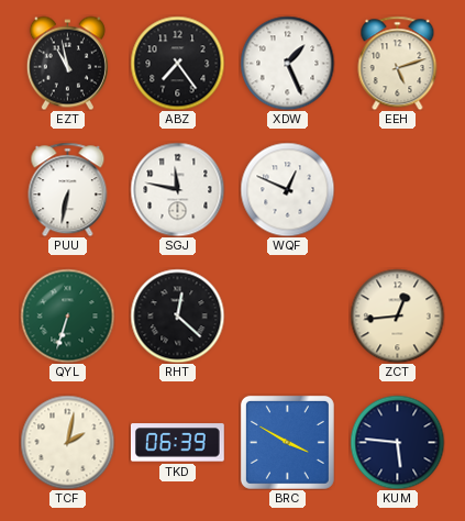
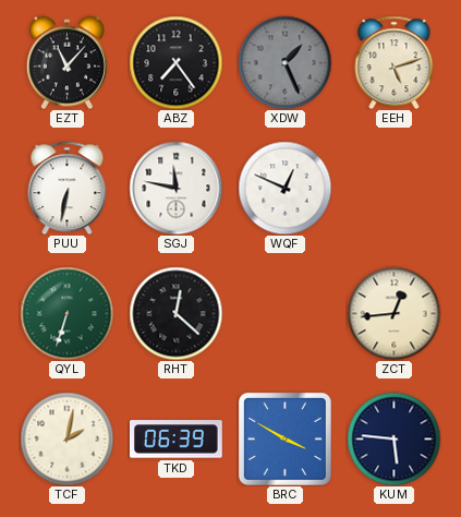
EZT: 10:58 -> 11:07 (66, 62)
XDW dial: white -> grey (284, 62)
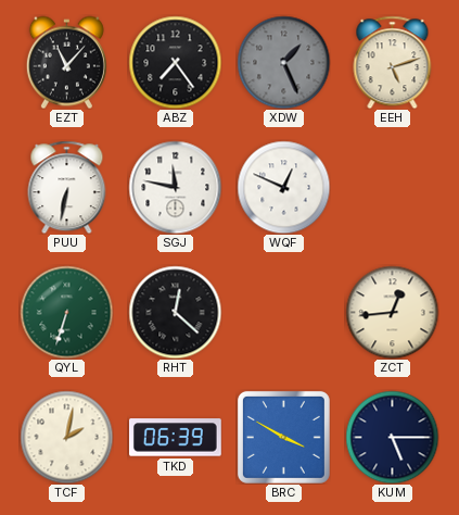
KUM: 5:46 -> 5:15 (392, 437)
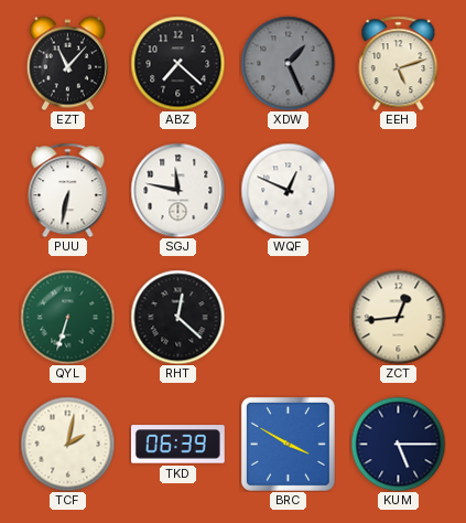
ABZ: 7:24 -> 7:22 (177, 63)
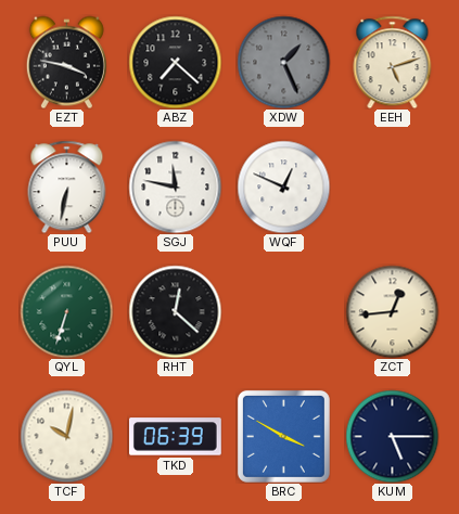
EZT: 11:07 -> 3:47 (66, 62)
TCF: 2:02 -> 10:02 (66, 436)
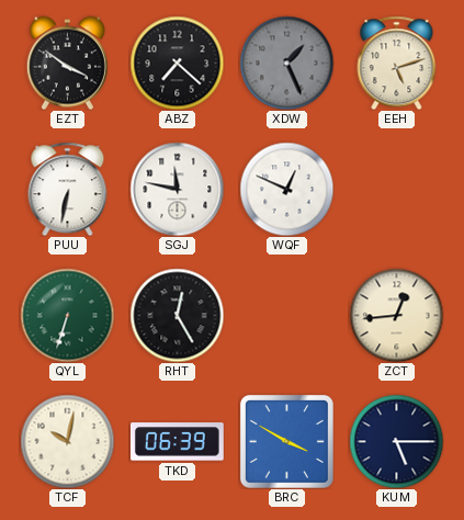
EZT: 3:47 -> 3:51 (67, 63)
RHT: 12:22 -> 12:25 (177, 315)
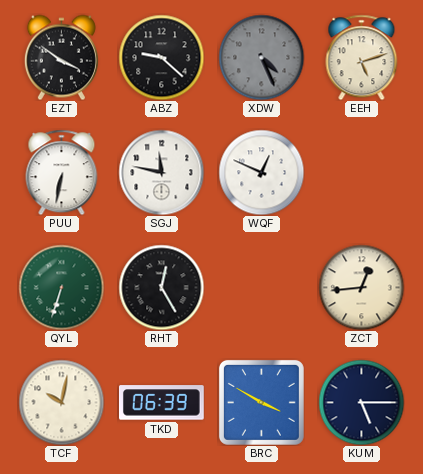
ABZ: 7:22 -> 9:22 (161, 57)
XDW: 1:26 -> 4:26 (261, 57)
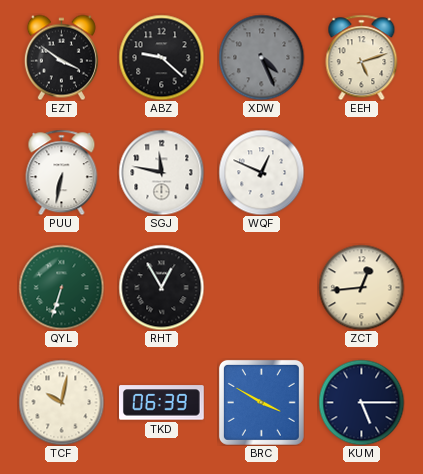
RHT: 12:25 -> 12:55 (161, 287)
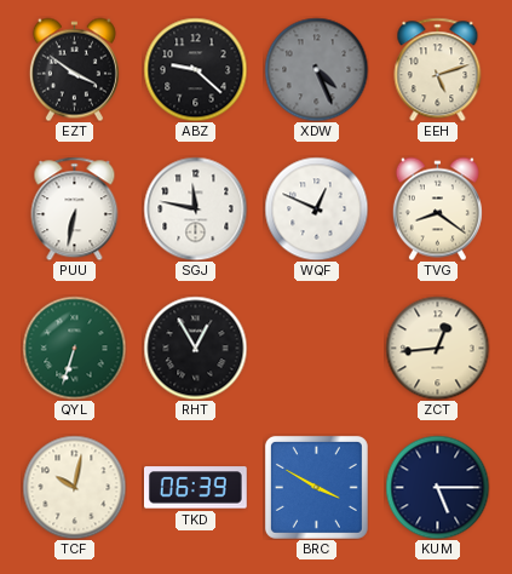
TVG: none -> 8:21 (437, 208)
